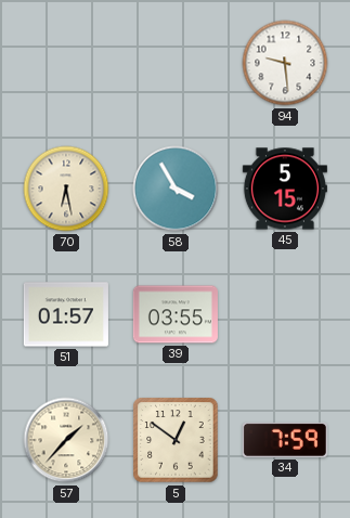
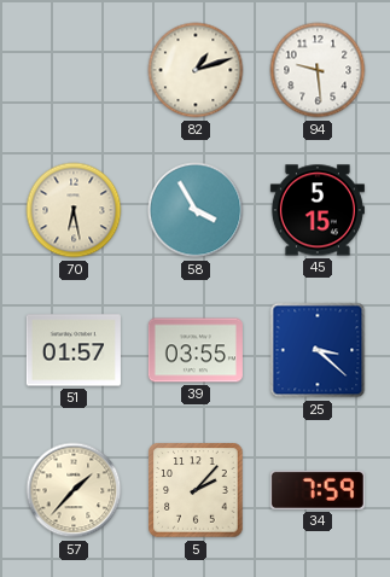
82: none -> 1:12 (196, 70)
25: none -> 3:22 (318, 350)
5: 12:51 -> 2:07 (196, 490)
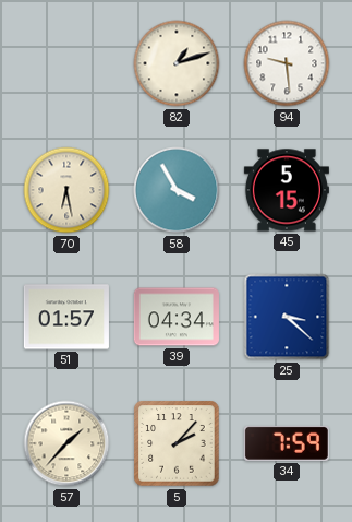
39: 03:55 -> 04:34 (177, 317)
